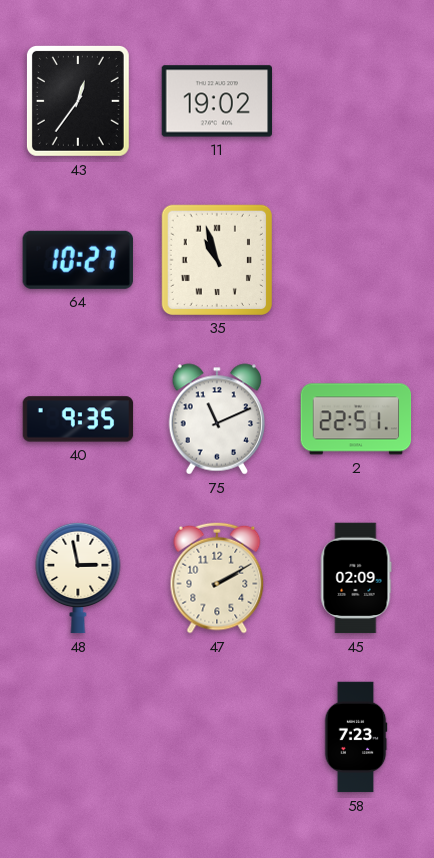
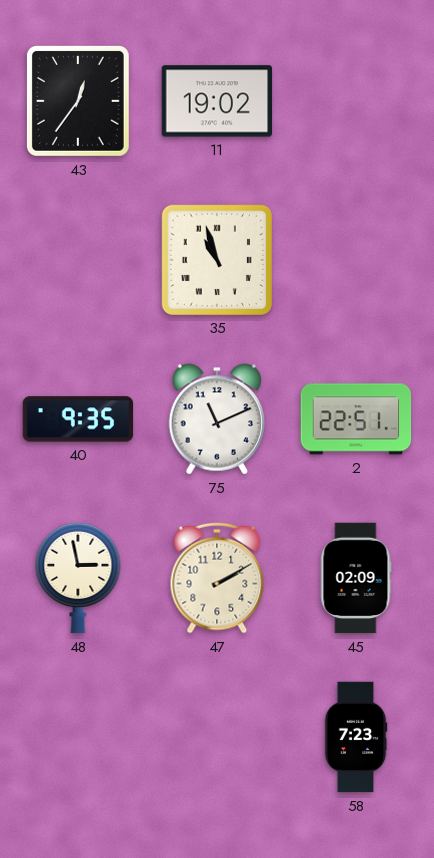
64: 10:27 -> none (78, 260)
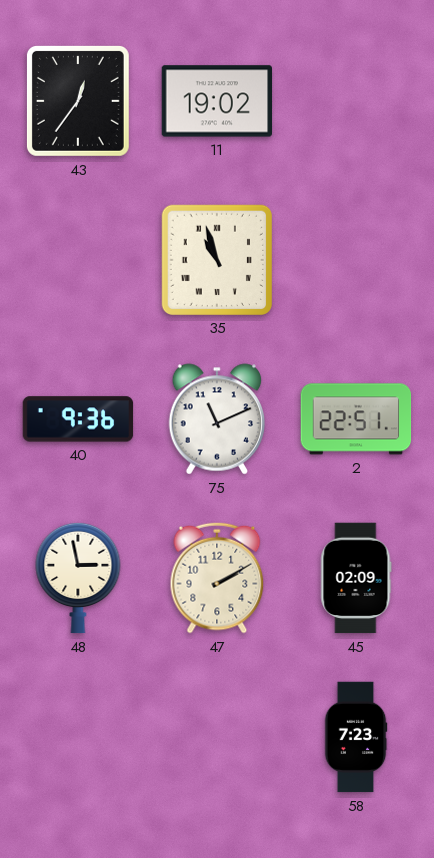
40: 9:35 -> 9:36 (78, 419)
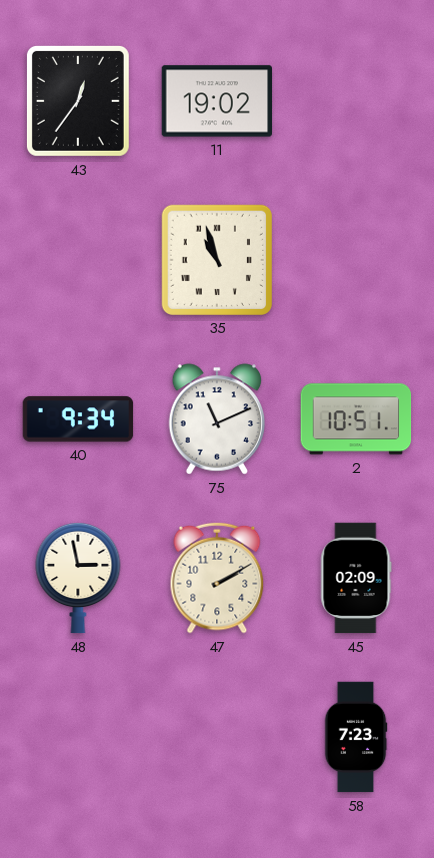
40: 9:36 -> 9:34 (78, 419)
2: 22:51 -> 10:51 (356, 419)
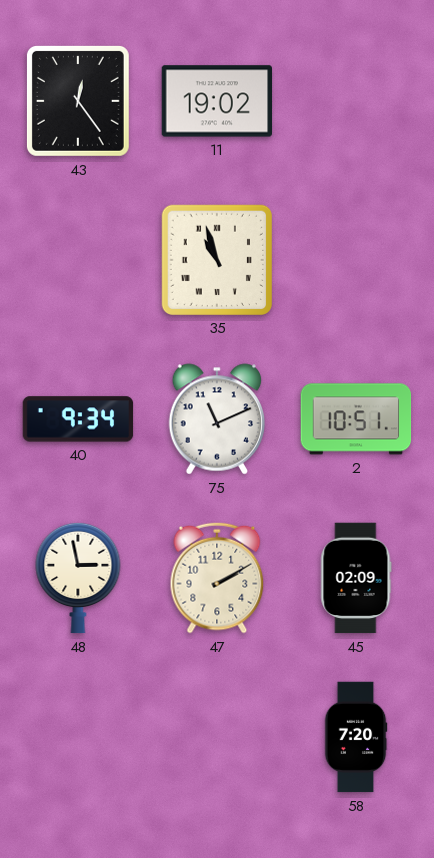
43: 12:36 -> 12:24 (78, 101)
58: 7:23 -> 7:20 (356, 737)
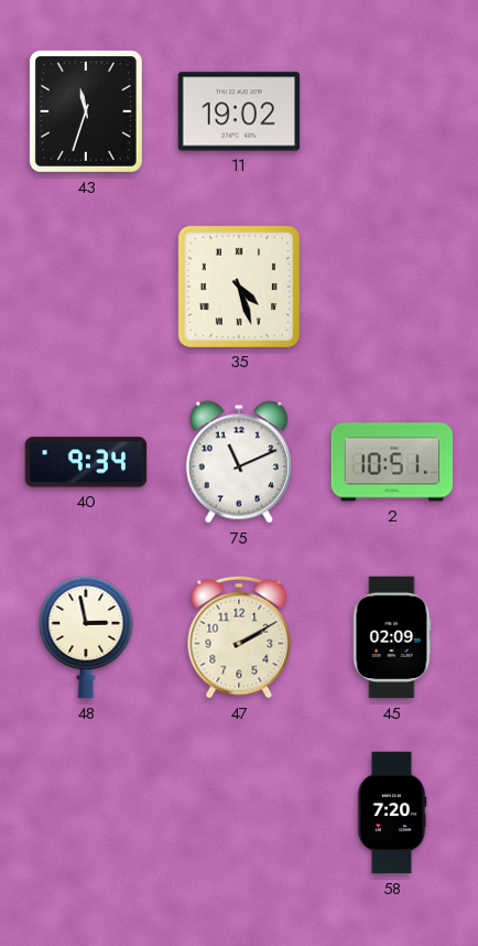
43: 12:24 -> 11:33 (86, 111)
35: 10:57 -> 4:27 (238, 286)
